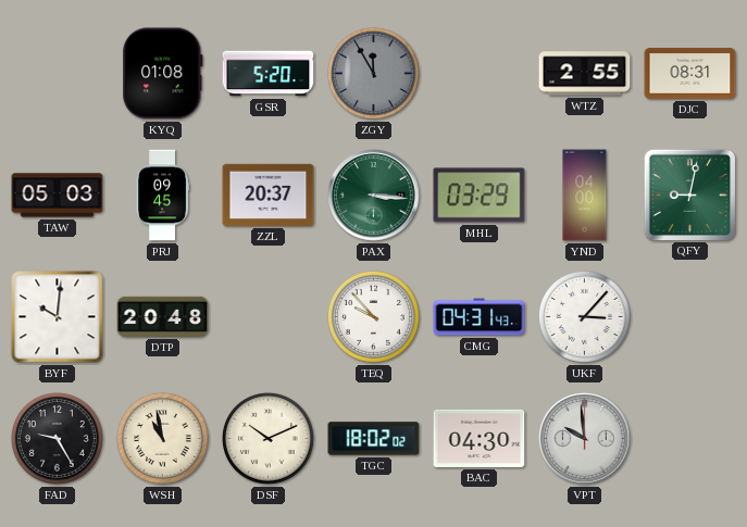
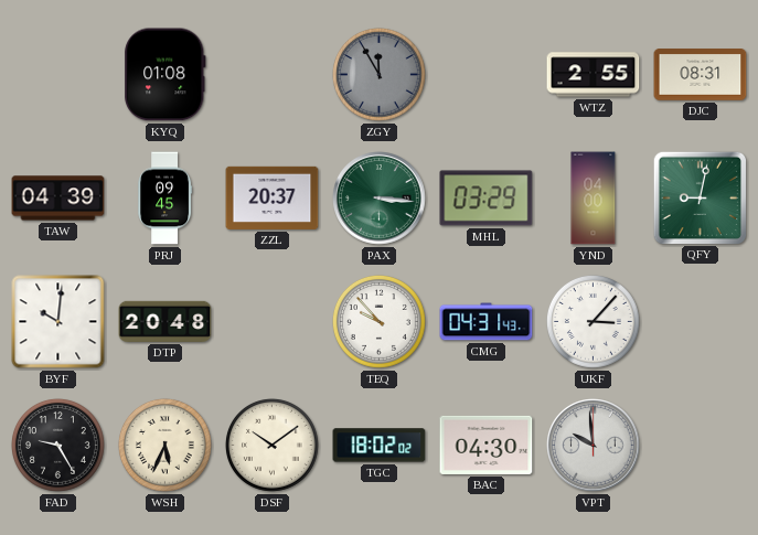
GSR: 5:20 -> none (269, 74)
TAW: 05:03 -> 04:39 (58, 199)
WSH: 10:58 -> 5:34 (164, 445)
DSF: 10:11 -> 10:09 (271, 445)
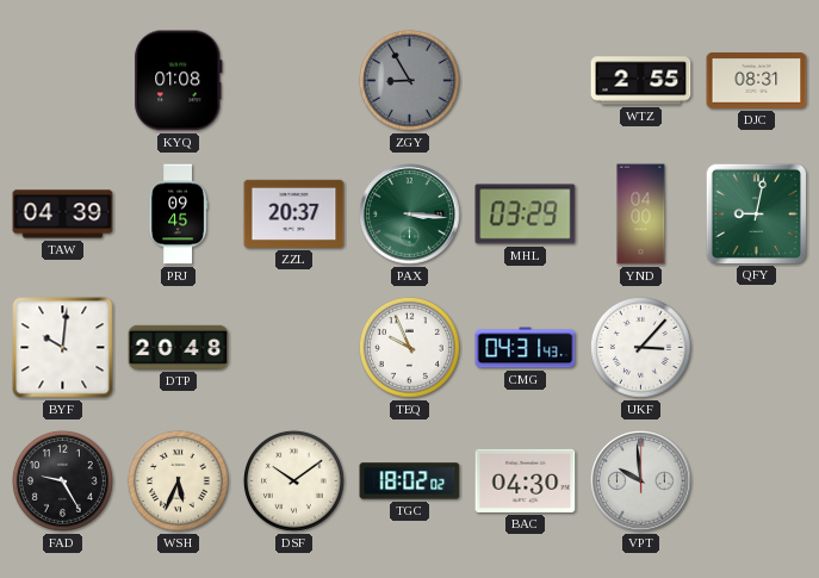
ZGY: 11:55 -> 8:55 (409, 80)
TEQ: 9:53 -> 9:56 (409, 347)
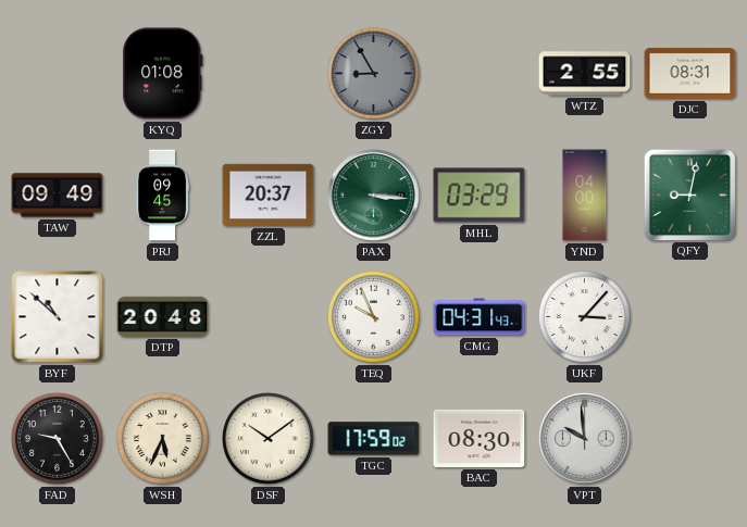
TAW: 04:39 -> 09:49 (58, 196)
BYF: 10:01 -> 10:52 (58, 317)
TGC: 18:02 -> 17:59 (374, 439)
BAC: 04:30 -> 08:30 (480, 438)
